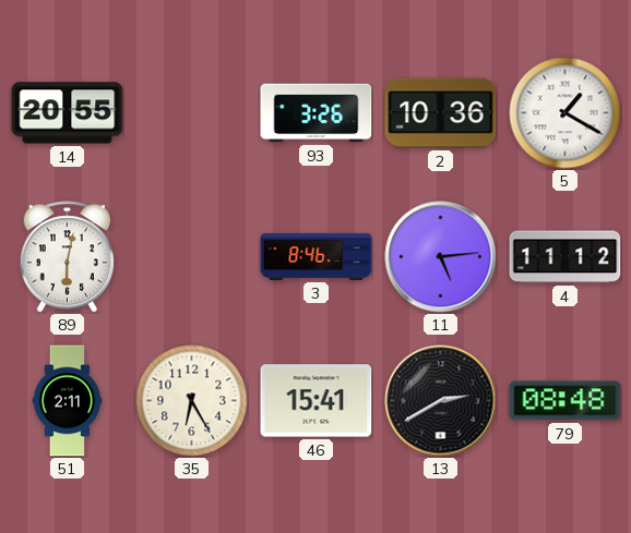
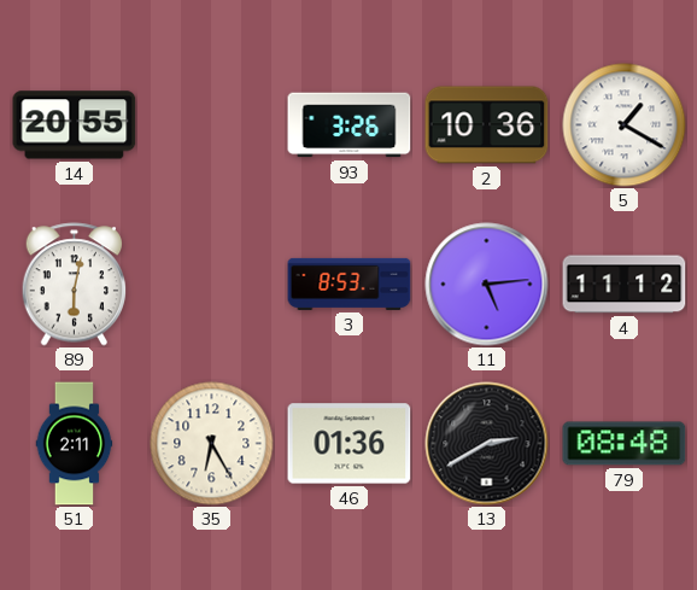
3: 8:46 -> 8:53 (350, 284)
46: 15:41 -> 01:36 (350, 444)
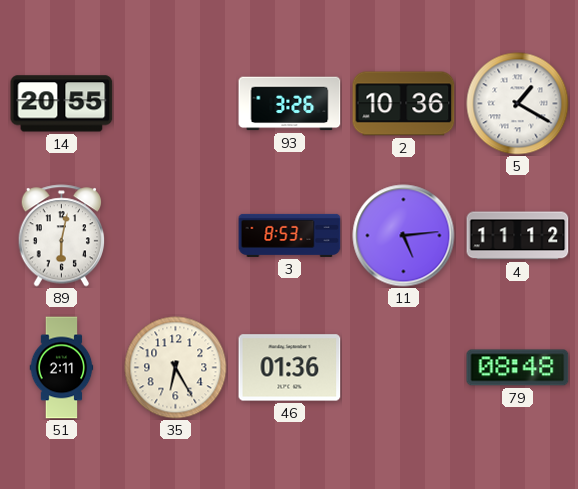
13: 2:40 -> none (487, 444)
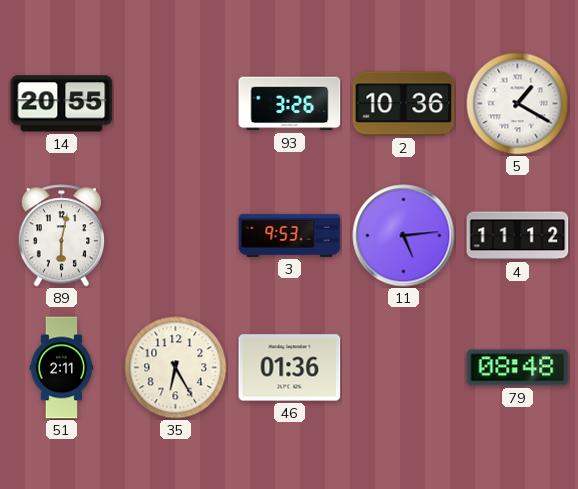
3: 8:53 -> 9:53 (290, 235)
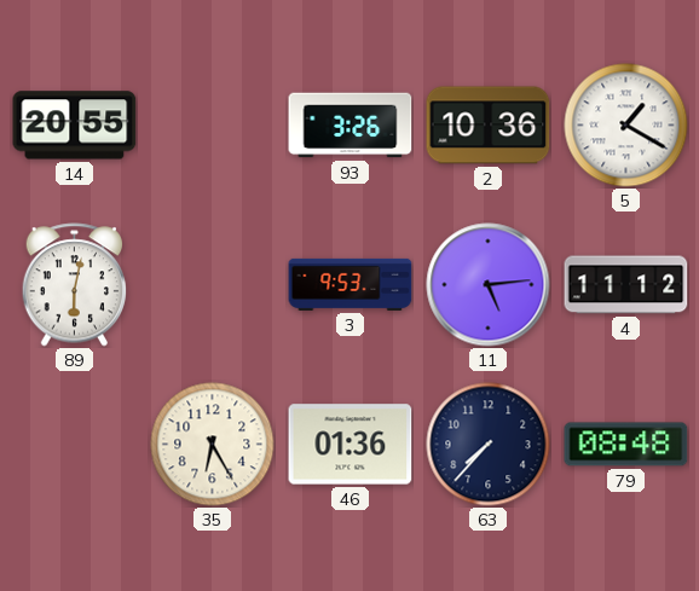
51: 2:11 -> none (62, 368)
63: none -> 7:37 (489, 445)
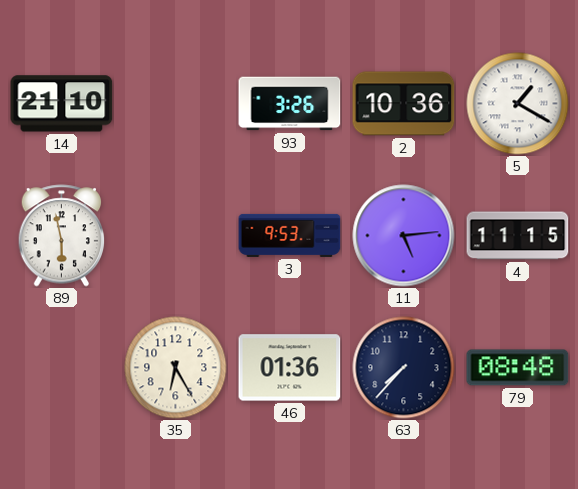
14: 20:55 -> 21:10 (62, 104)
89: 6:02 -> 5:58 (62, 236)
4: 11:12 -> 11:15 (518, 236)
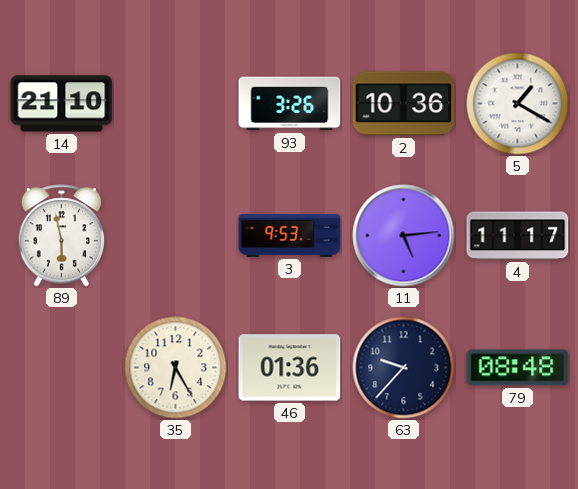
4: 11:15 -> 11:17 (518, 236)
63: 7:37 -> 9:37 (404, 368)
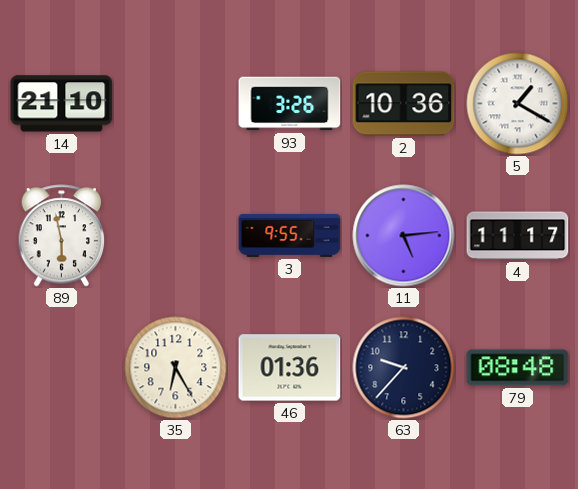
3: 9:53 -> 9:55 (290, 235)
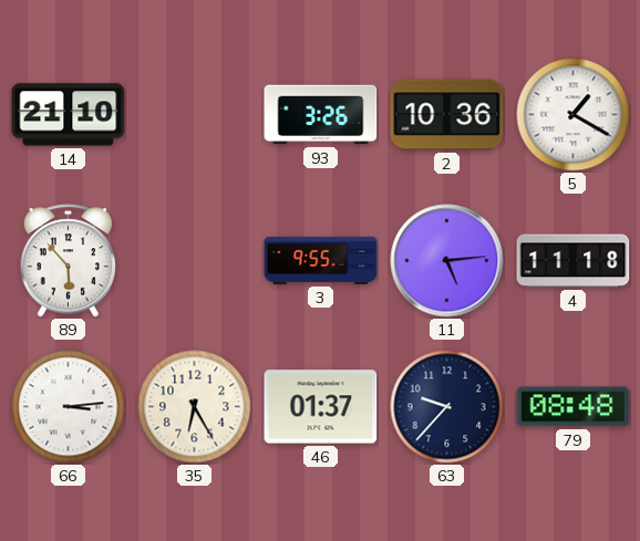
89: 5:58 -> 5:53 (69, 261)
4: 11:17 -> 11:18 (574, 261)
66: none -> 3:14 (69, 407)
46: 01:36 -> 01:37 (321, 407)
